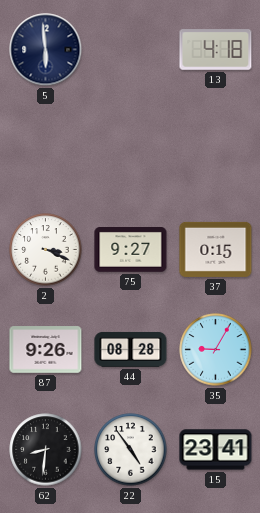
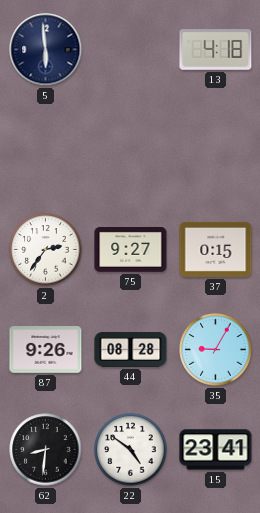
2: 3:19 -> 2:36 (46, 250)
22: 4:54 -> 4:51 (131, 450)
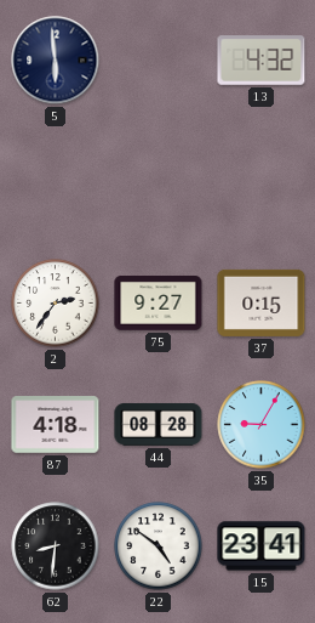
13: 4:18 -> 4:32 (262, 61)
87: 9:26 -> 4:18 (56, 425)
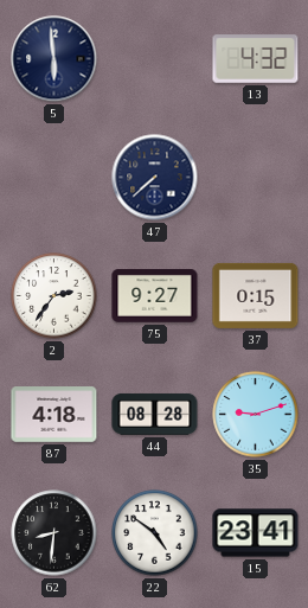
47: none -> 7:38 (155, 178)
35: 9:05 -> 9:12 (256, 415)
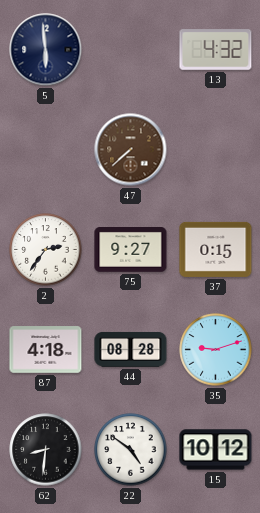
47 dial: navy -> brown (131, 150)
15: 23:41 -> 10:12 (216, 450)
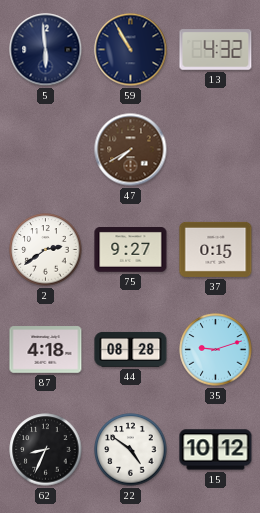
59: none -> 10:55 (131, 50)
47: 7:38 -> 7:40 (131, 150)
2: 2:36 -> 2:39 (46, 250)
62: 8:31 -> 8:34 (46, 450)
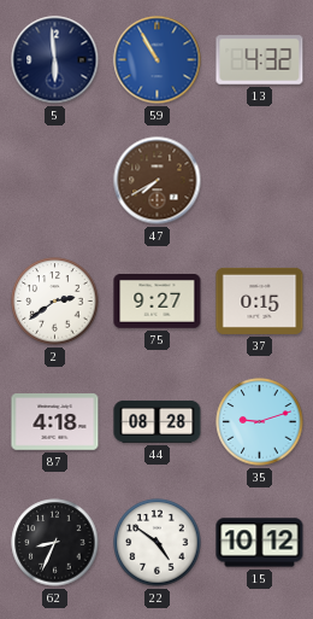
59 dial: navy -> blue (158, 60)
